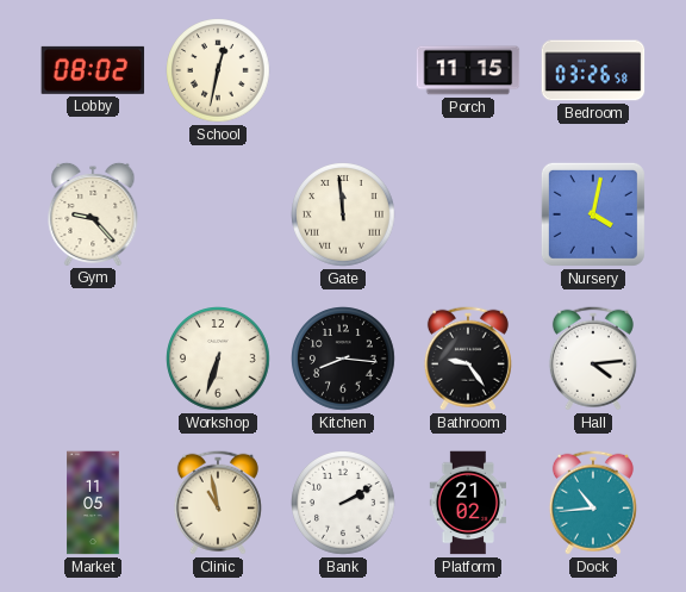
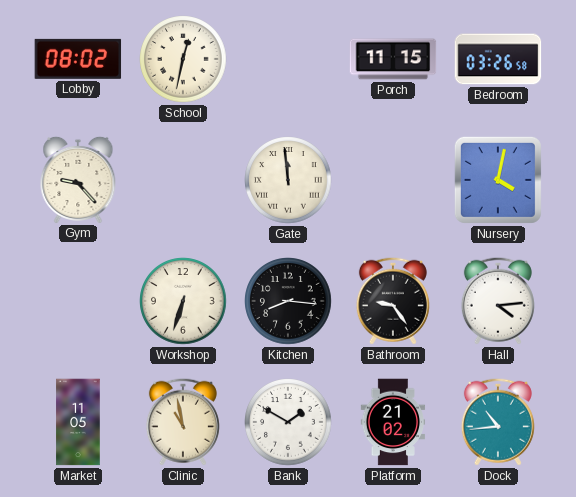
Bank: 2:10 -> 1:50 (288, 422)
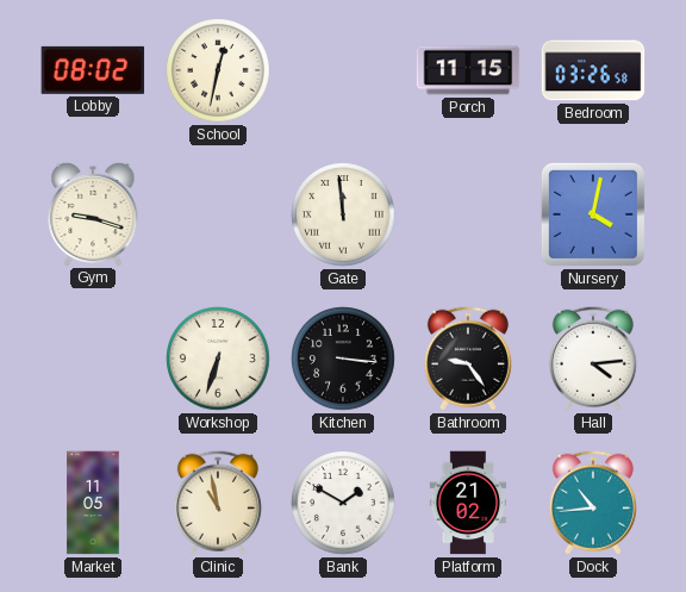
Gym: 9:23 -> 9:18 (93, 213)
Kitchen: 8:16 -> 3:16 (343, 359)
